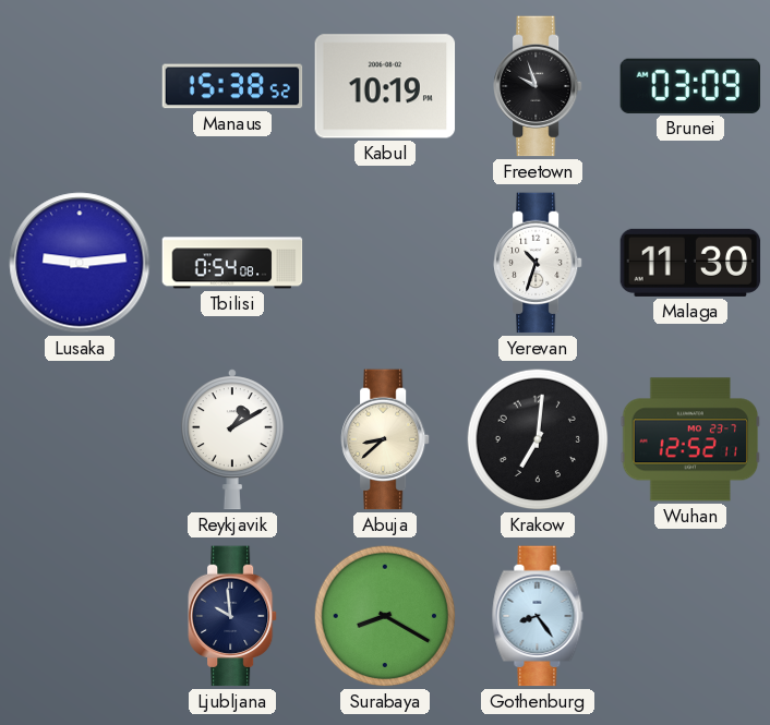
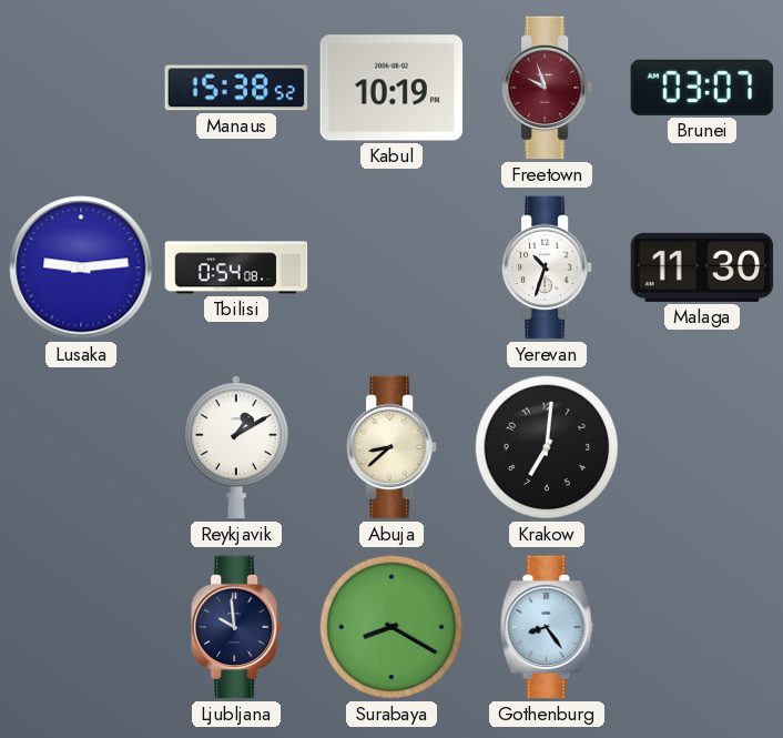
Freetown dial: black -> burgundy (548, 88)
Brunei: 03:09 -> 03:07 (702, 88)
Wuhan: 12:52 -> none (690, 439)
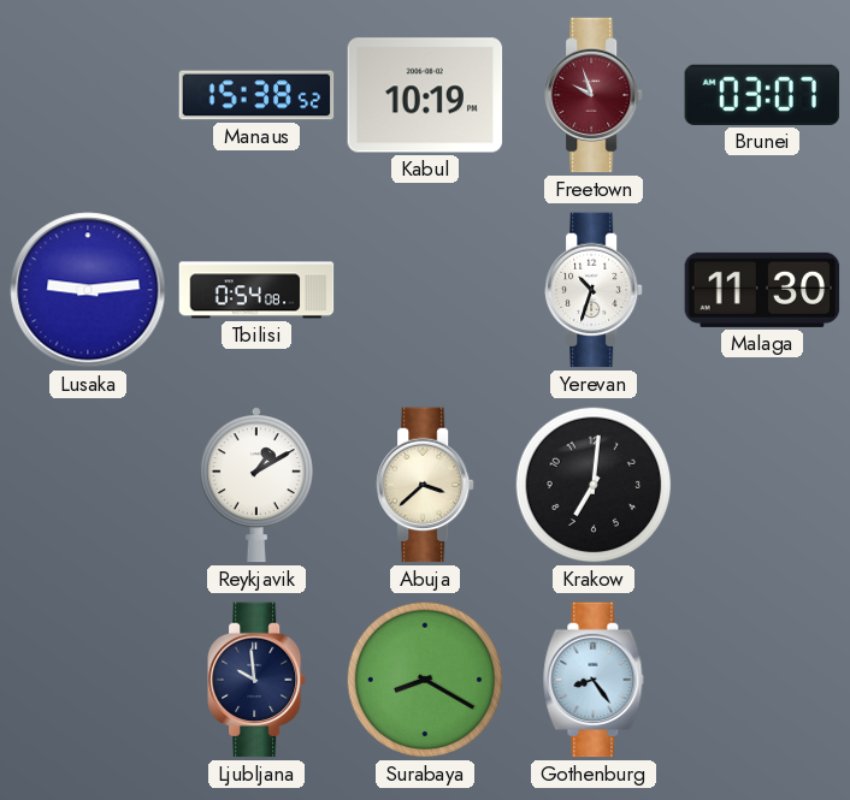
Abuja: 8:38 -> 3:38 (426, 485)
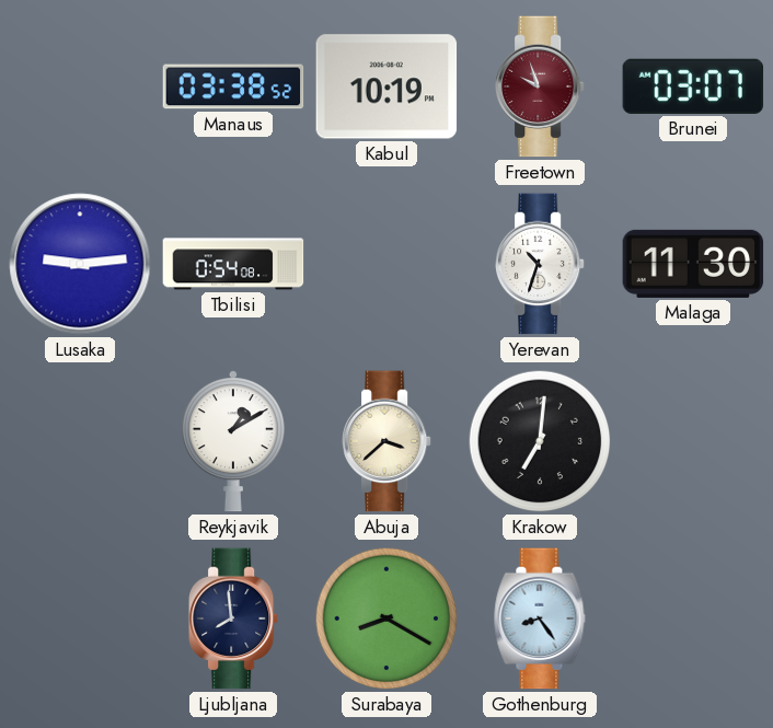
Manaus: 15:38 -> 03:38 (233, 86)
Ljubljana: 9:59 -> 7:59 (234, 619)
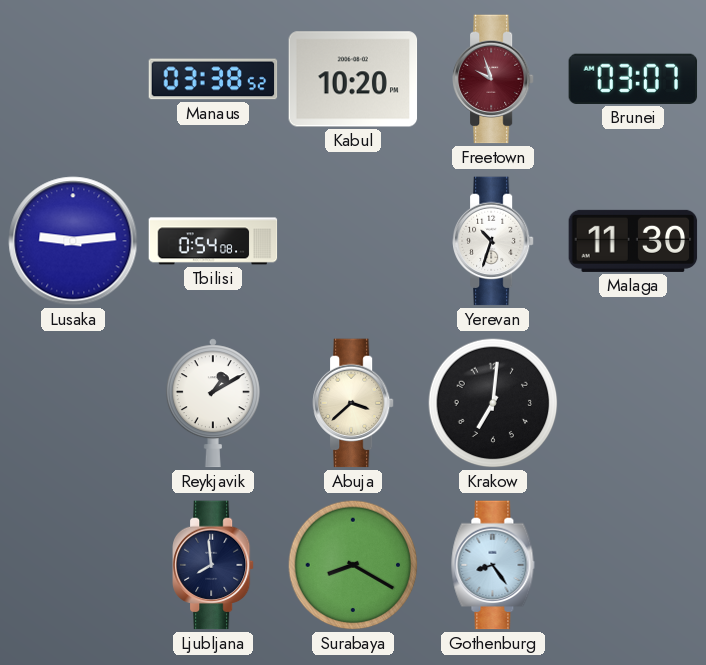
Kabul: 10:19 -> 10:20 (353, 79)
